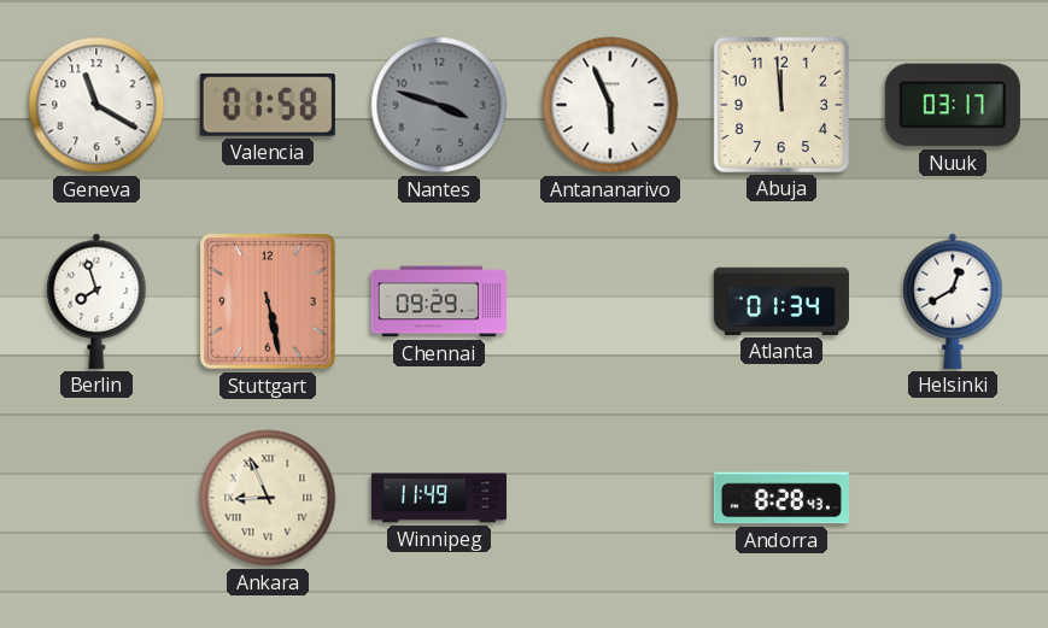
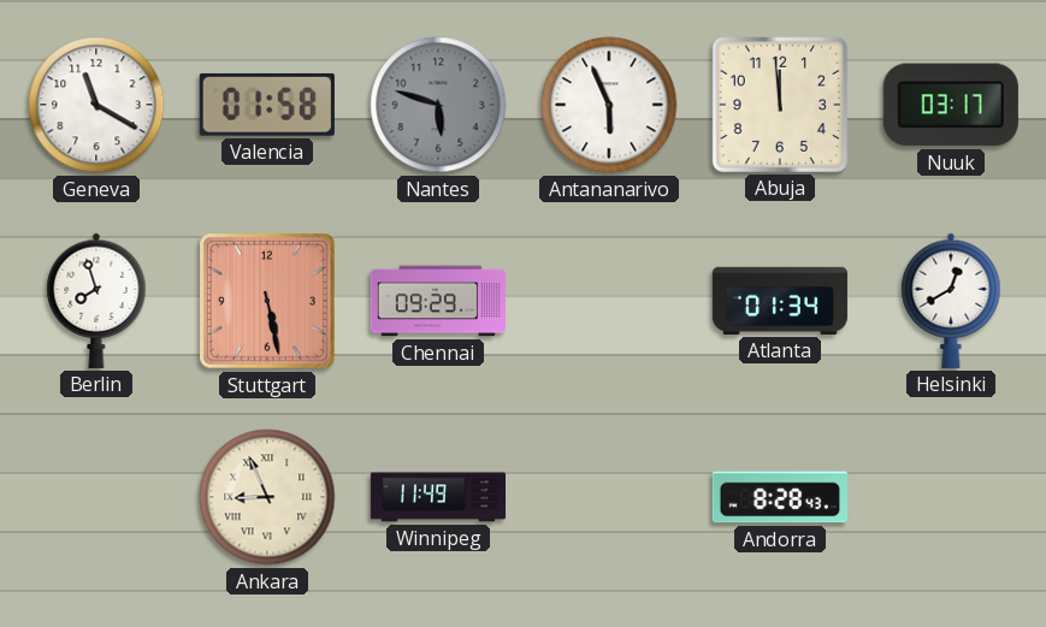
Nantes: 3:48 -> 5:48 (438, 105)
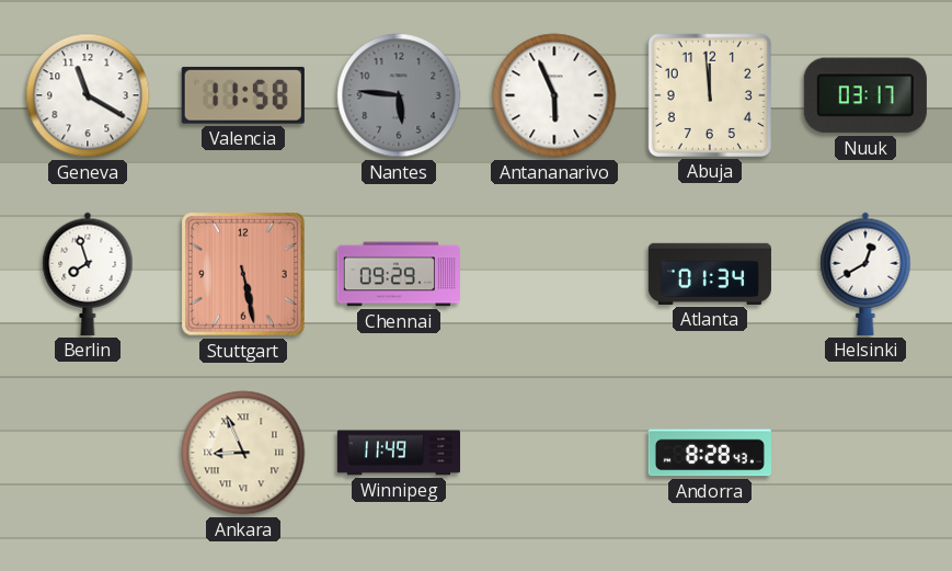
Valencia: 01:58 -> 11:58 (243, 95)
Nantes: 5:48 -> 5:46 (399, 95)
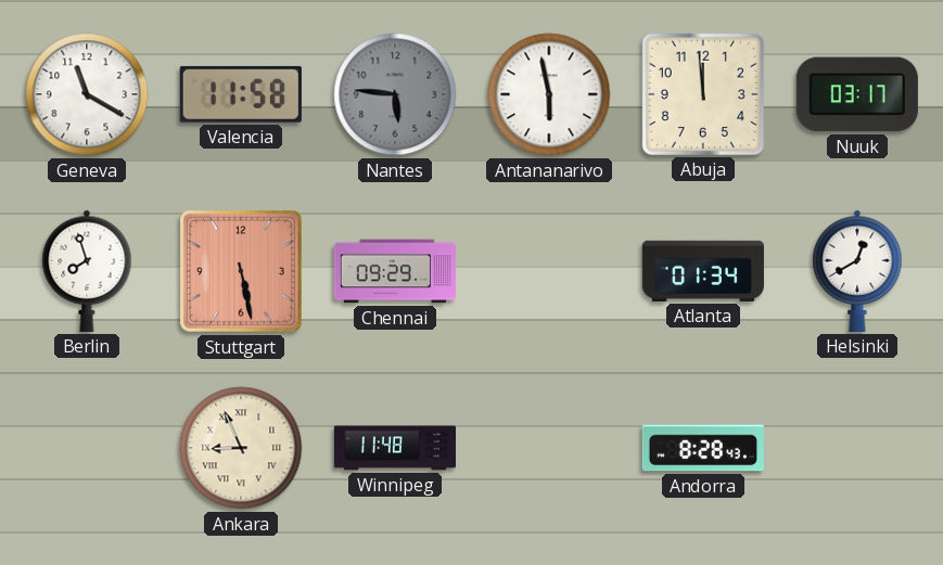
Antananarivo: 5:56 -> 5:58 (549, 94)
Winnipeg: 11:49 -> 11:48 (394, 448)
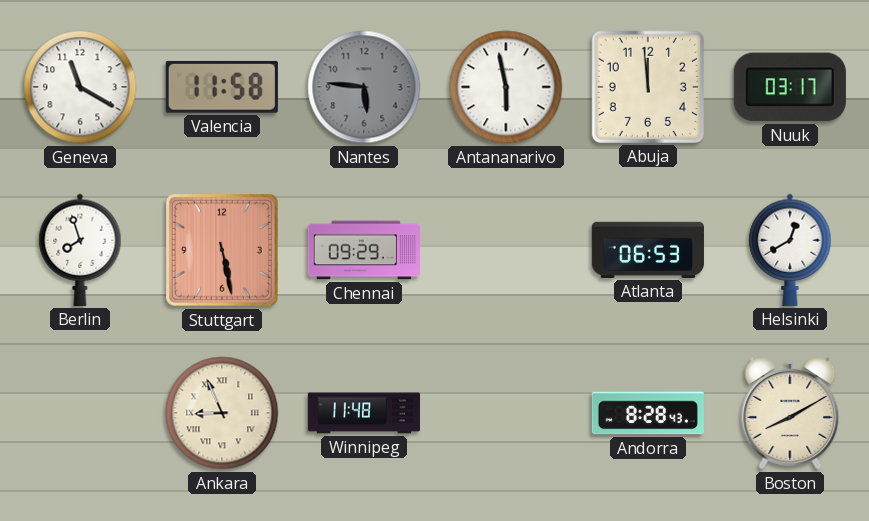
Atlanta: 01:34 -> 06:53 (648, 250)
Boston: none -> 8:10 (790, 413)
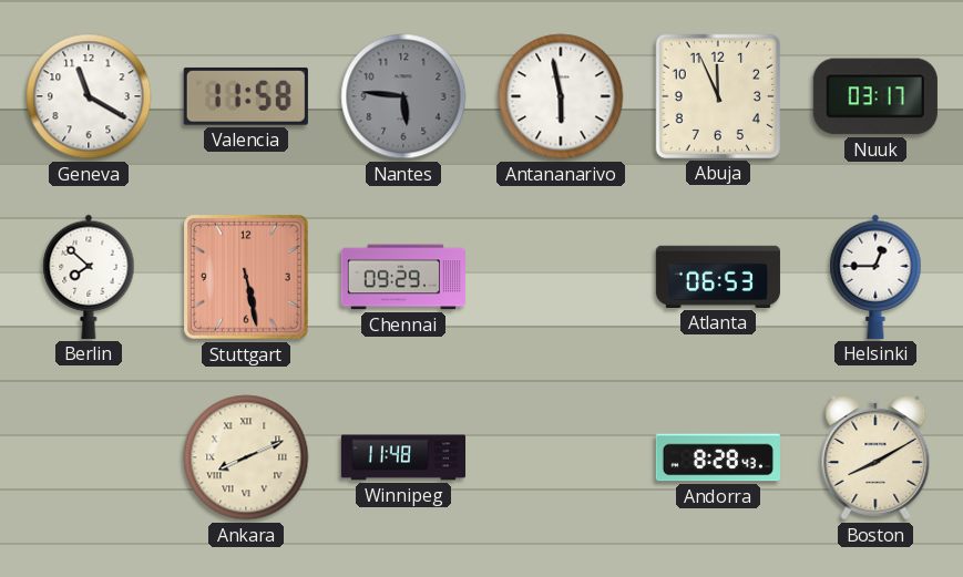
Abuja: 11:59 -> 11:56 (718, 96)
Berlin: 7:57 -> 7:52 (89, 277)
Helsinki: 12:40 -> 12:45 (875, 277)
Ankara: 8:56 -> 8:11 (246, 457)
